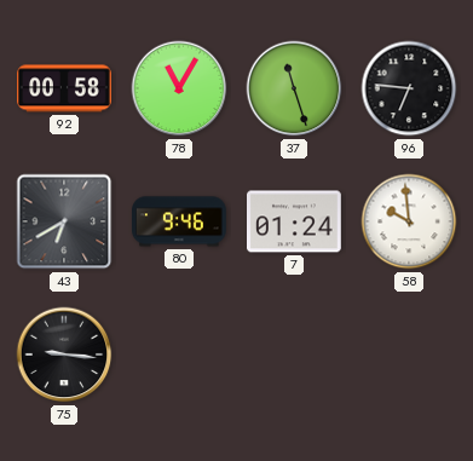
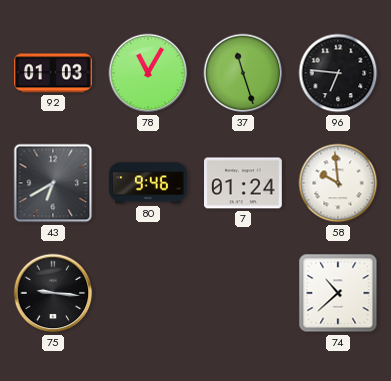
92: 00:58 -> 01:03 (54, 73)
74: none -> 10:38 (338, 293)
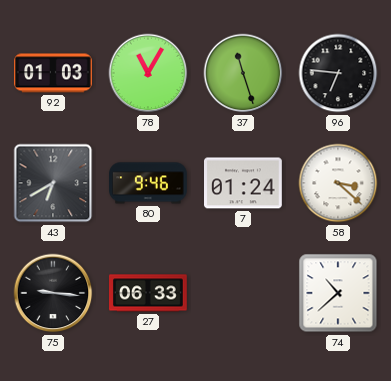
58: 9:59 -> 3:22 (338, 183)
27: none -> 06:33 (149, 293)
